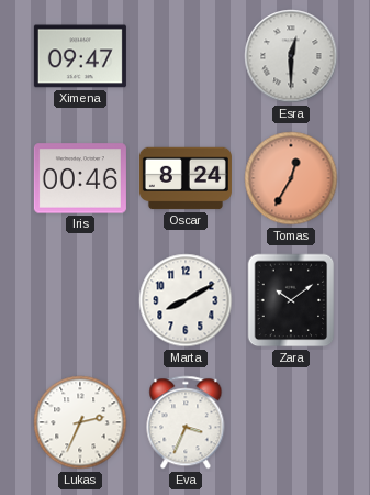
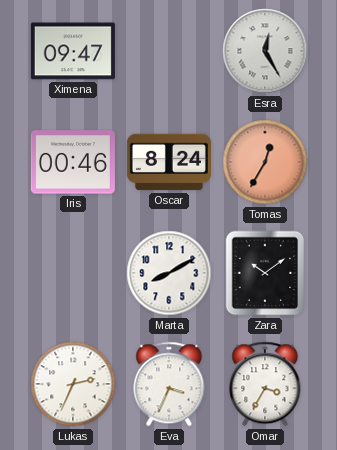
Esra: 12:30 -> 12:25 (265, 51)
Omar: none -> 3:35 (265, 384)
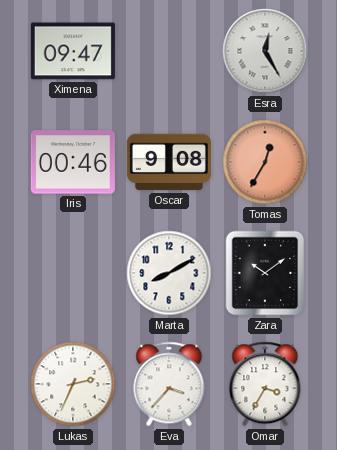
Oscar: 8:24 -> 9:08 (169, 162)
Eva: 3:34 -> 3:37 (169, 384)
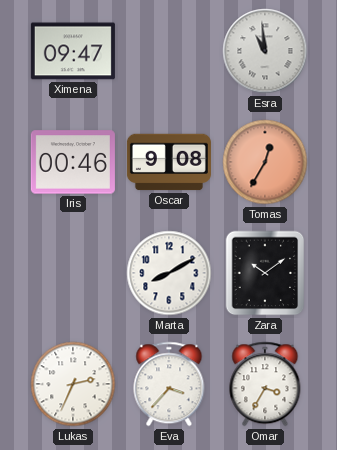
Esra: 12:25 -> 10:59 (265, 51)
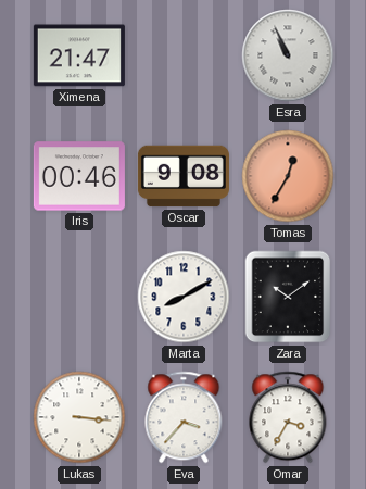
Ximena: 09:47 -> 21:47 (79, 55)
Esra: 10:59 -> 10:56 (288, 55)
Lukas: 2:34 -> 3:16 (79, 417)
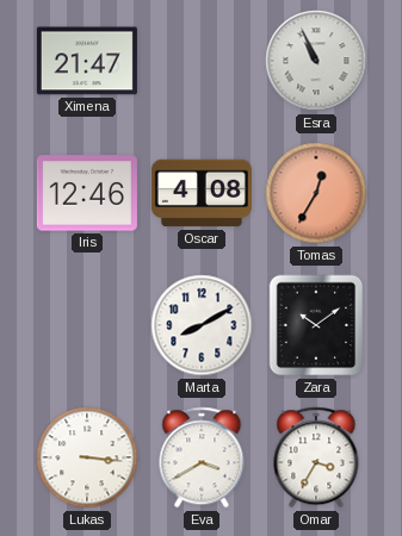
Iris: 00:46 -> 12:46 (87, 193)
Oscar: 9:08 -> 4:08 (202, 193)
Eva: 3:37 -> 3:40 (202, 457)
